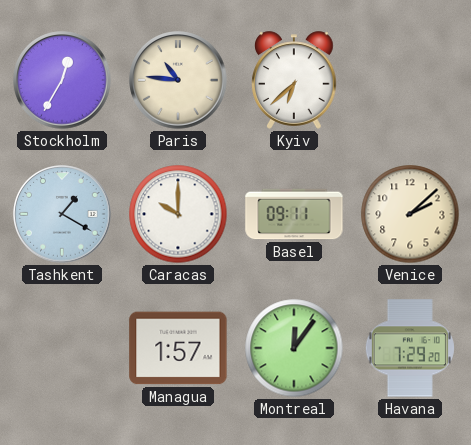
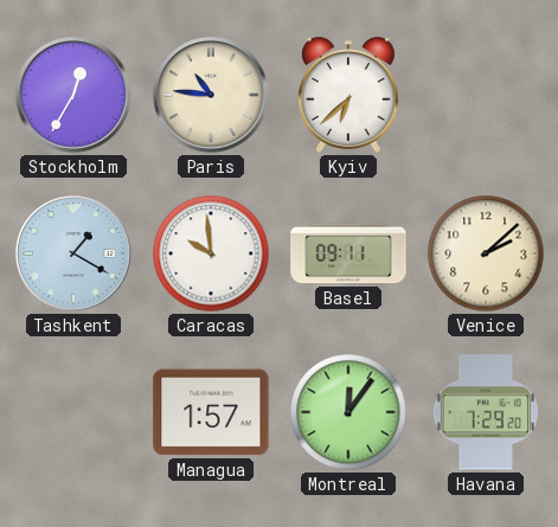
Caracas: 10:00 -> 9:59 (211, 253)
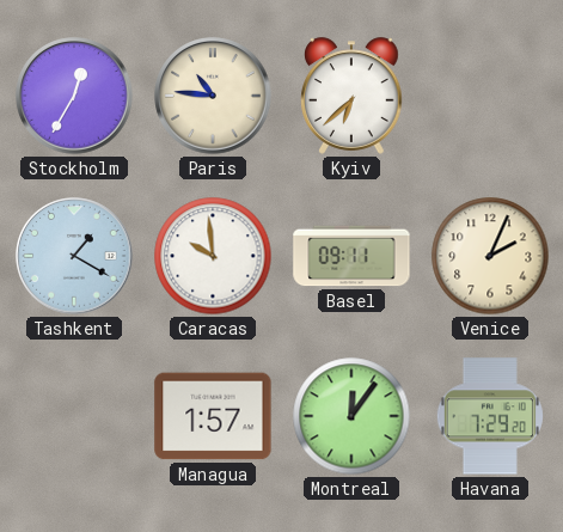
Venice: 2:08 -> 2:04 (490, 256)
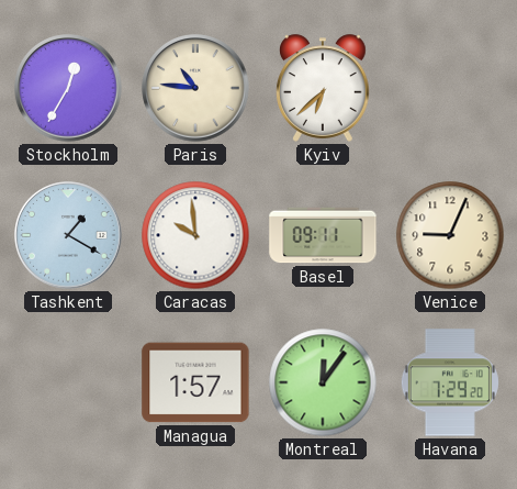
Venice: 2:04 -> 9:04 (450, 235)
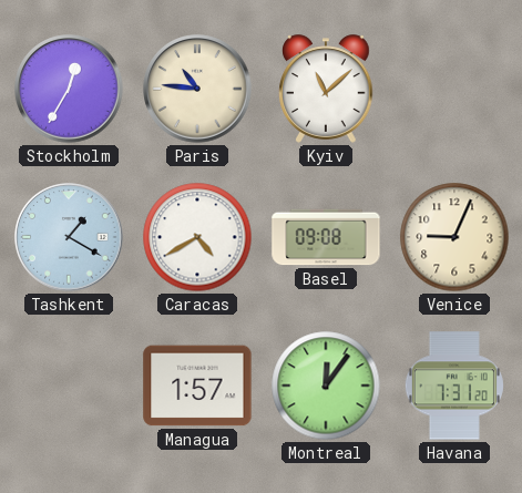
Kyiv: 6:38 -> 11:08 (326, 89)
Caracas: 9:59 -> 4:40 (197, 237)
Basel: 09:11 -> 09:08 (326, 237)
Havana: 7:29 -> 7:31 (454, 386)
